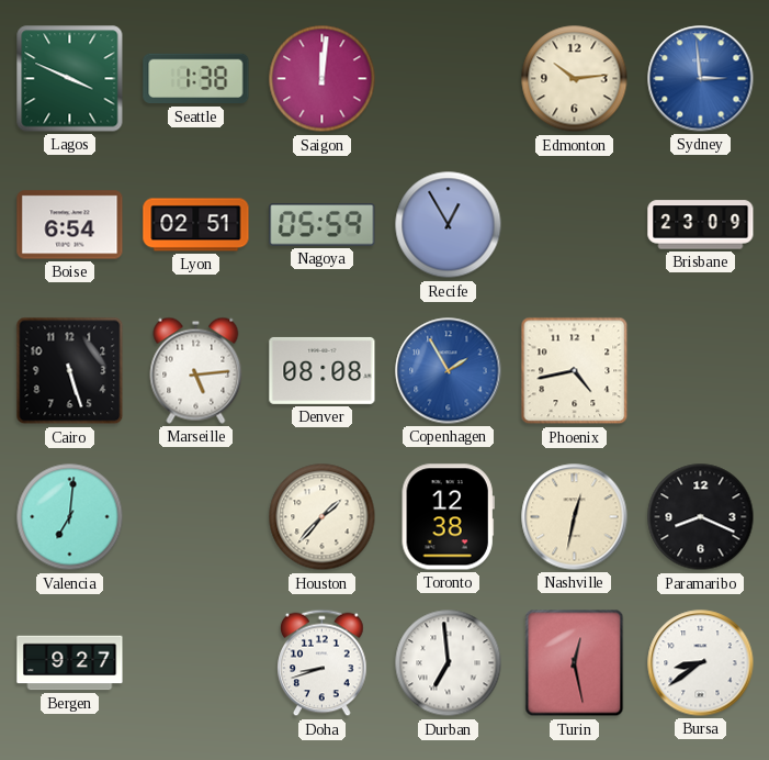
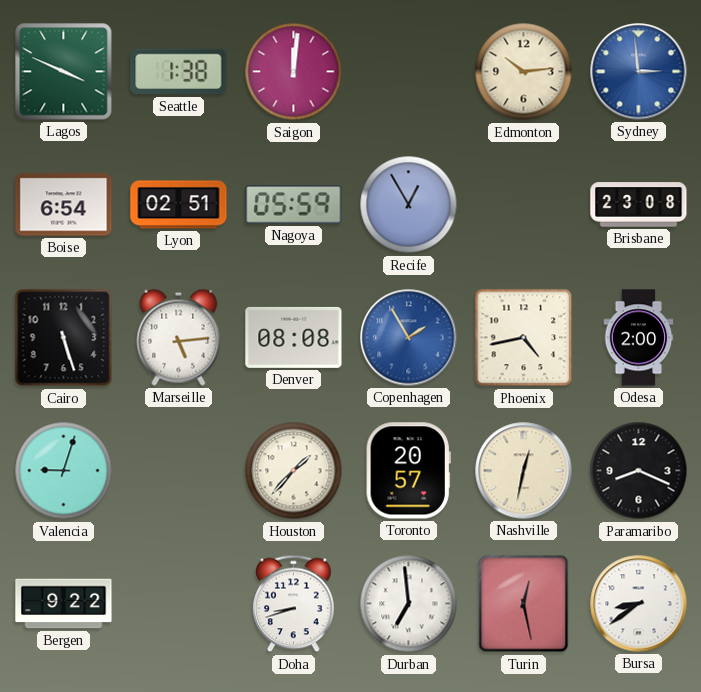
Brisbane: 23:09 -> 23:08 (639, 205)
Odesa: none -> 2:00 (639, 338)
Valencia: 7:01 -> 9:03 (64, 471)
Toronto: 12:38 -> 20:57 (408, 471)
Bergen: 9:27 -> 9:22 (64, 604)
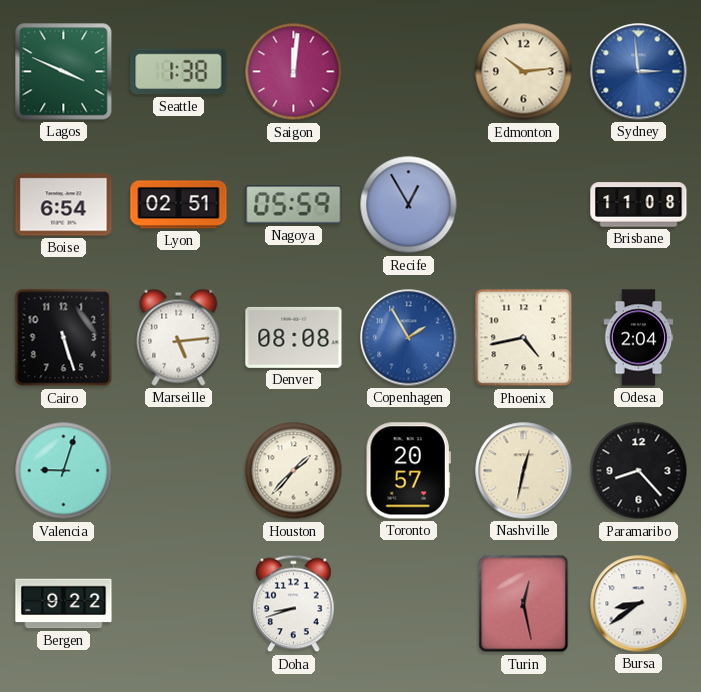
Brisbane: 23:08 -> 11:08 (639, 205)
Odesa: 2:00 -> 2:04 (639, 338)
Paramaribo: 8:19 -> 8:23 (639, 471)
Durban: 6:59 -> none (409, 604)
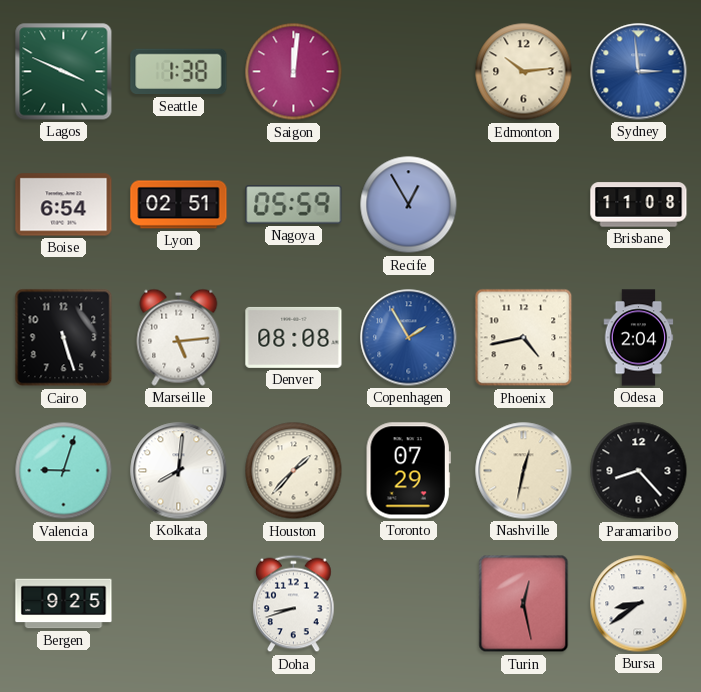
Kolkata: none -> 8:01 (179, 471)
Toronto: 20:57 -> 07:29 (408, 471)
Bergen: 9:22 -> 9:25 (64, 604)
